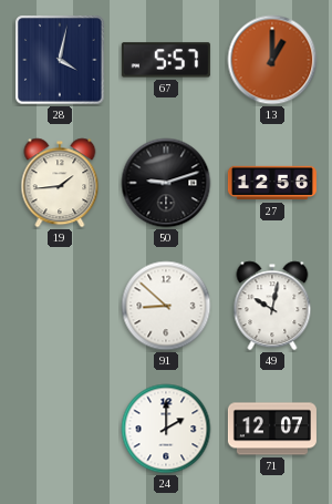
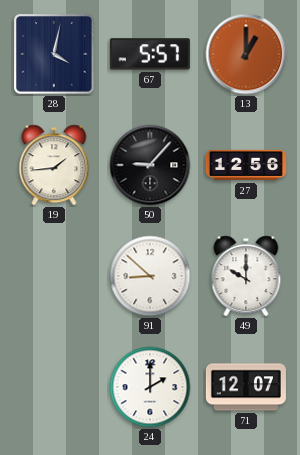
50: 9:12 -> 9:07 (150, 165)
49: 10:02 -> 10:00 (246, 276)
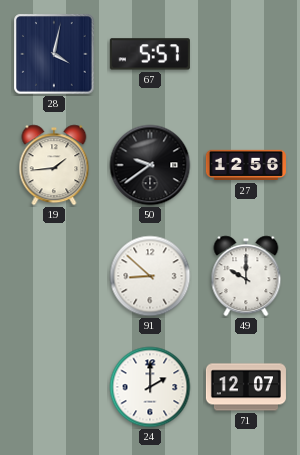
13: 1:00 -> none (246, 54)
50: 9:07 -> 9:39 (150, 165)
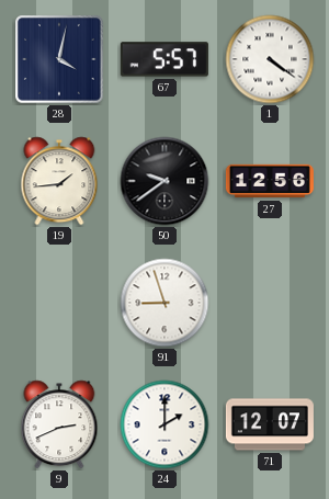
1: none -> 4:21 (270, 59)
91: 8:52 -> 8:57 (164, 303)
49: 10:00 -> none (246, 276)
9: none -> 2:41 (59, 424)
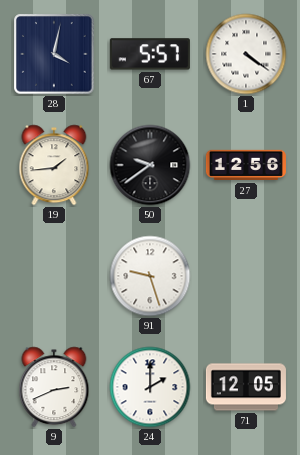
91: 8:57 -> 9:27 (150, 276)
71: 12:07 -> 12:05 (246, 387)
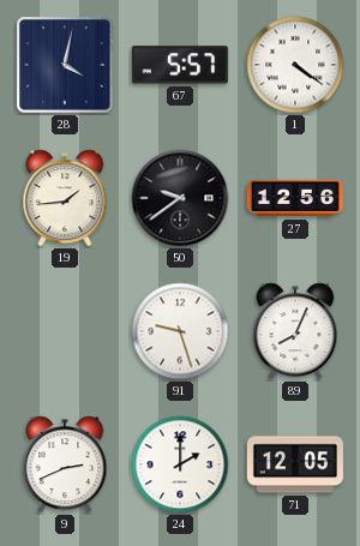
89: none -> 8:04 (295, 331)
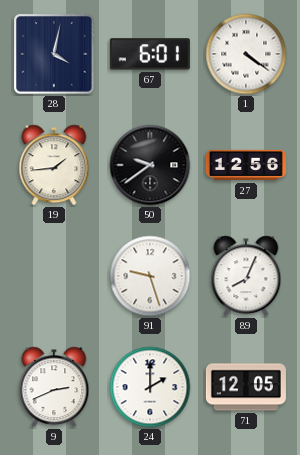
67: 5:57 -> 6:01 (150, 54)
